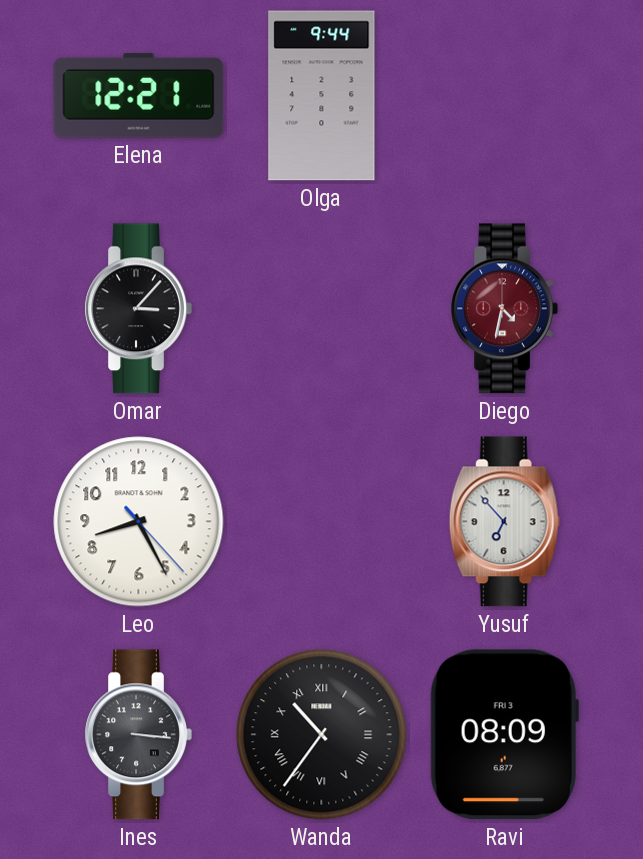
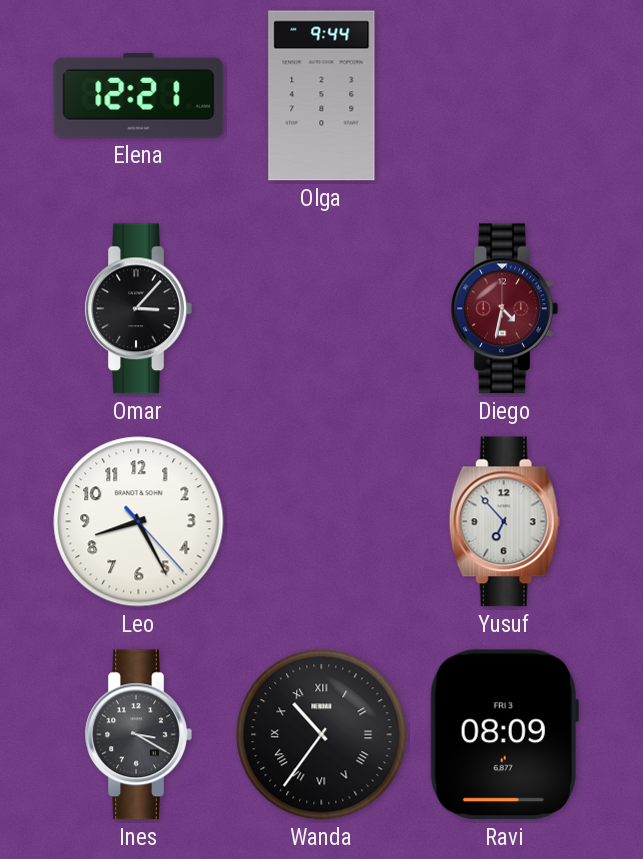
Ines: 3:16 -> 3:20 (138, 735)
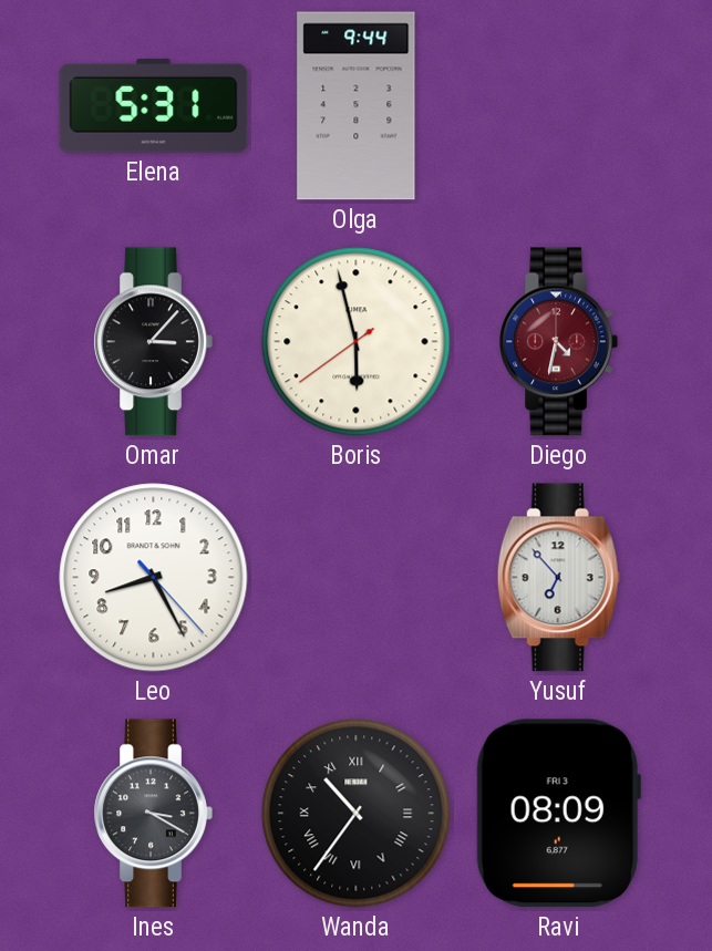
Elena: 12:21 -> 5:31 (154, 106)
Boris: none -> 5:57 (357, 342)
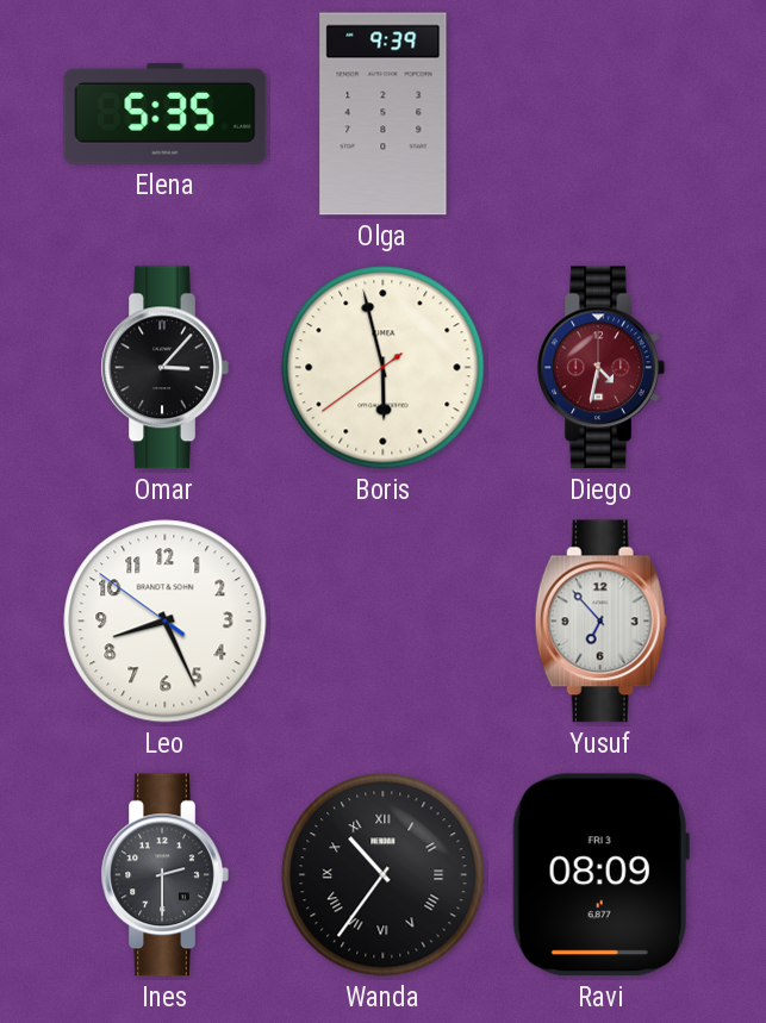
Elena: 5:31 -> 5:35 (166, 114)
Olga: 9:44 -> 9:39 (384, 114)
Leo: 8:25:23 -> 8:25:51 (166, 622)
Ines: 3:20 -> 2:30 (164, 875)
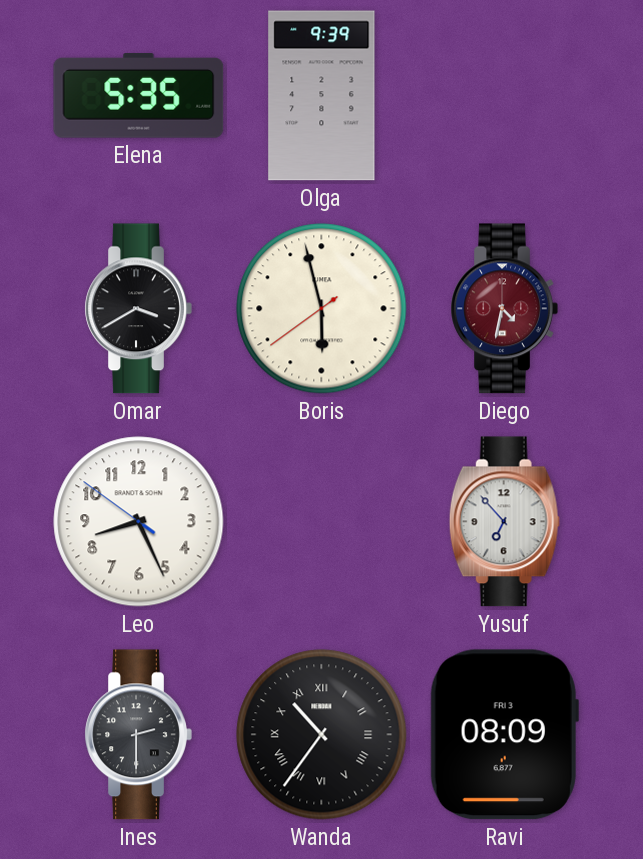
Omar: 3:07 -> 3:40 (138, 309)
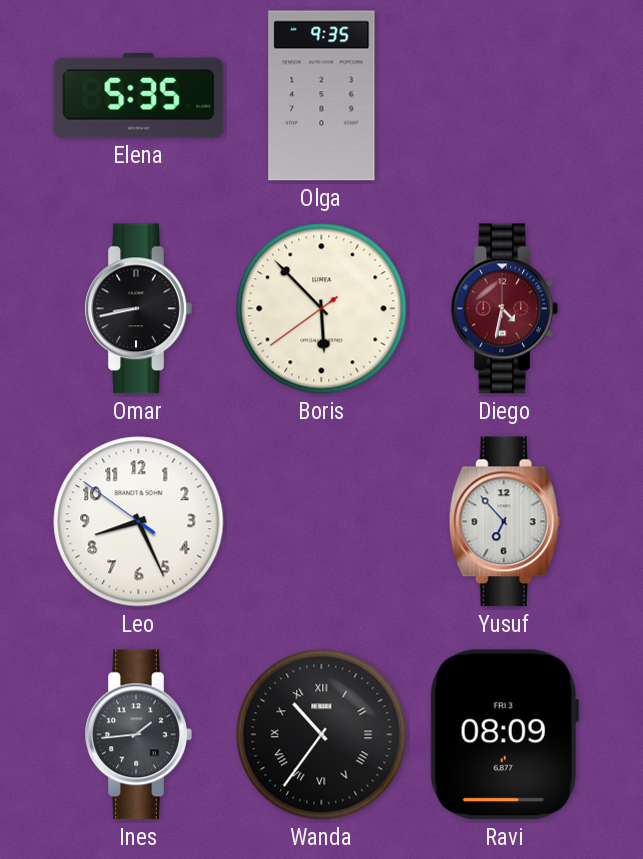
Olga: 9:39 -> 9:35 (322, 96)
Omar: 3:40 -> 8:43 (138, 309)
Boris: 5:57 -> 5:52 (322, 309)
Ines: 2:30 -> 1:44 (138, 735)
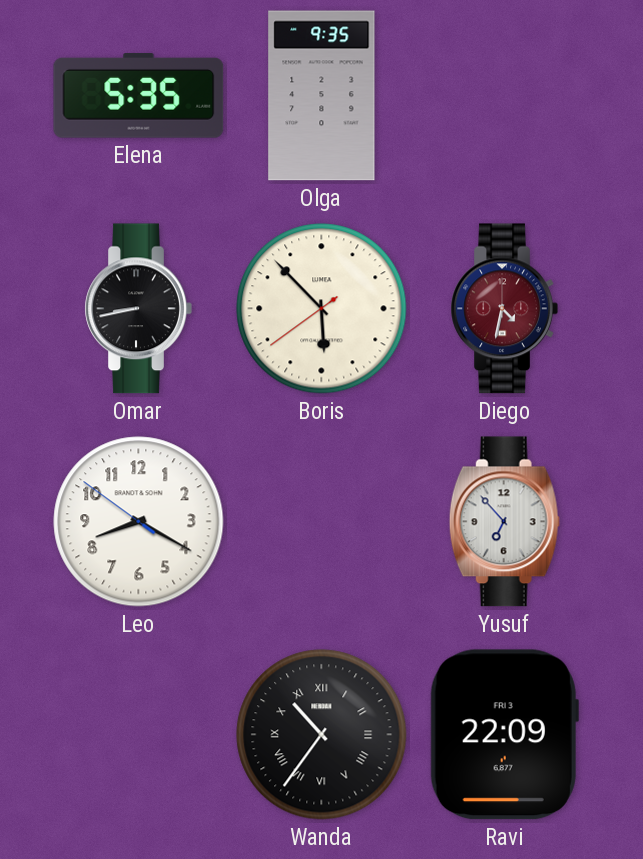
Leo: 8:25 -> 8:19 (139, 522)
Ines: 1:44 -> none (138, 735)
Ravi: 08:09 -> 22:09 (504, 735)
